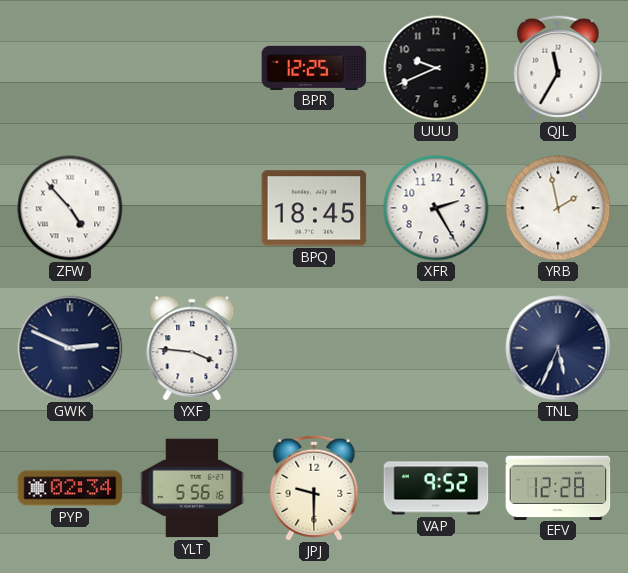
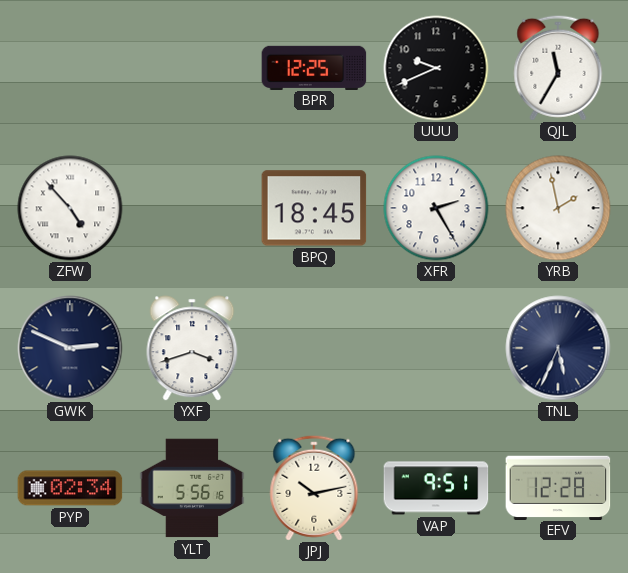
YXF: 3:46 -> 3:42 (192, 348)
JPJ: 9:30 -> 10:13 (314, 488)
VAP: 9:52 -> 9:51 (436, 488)
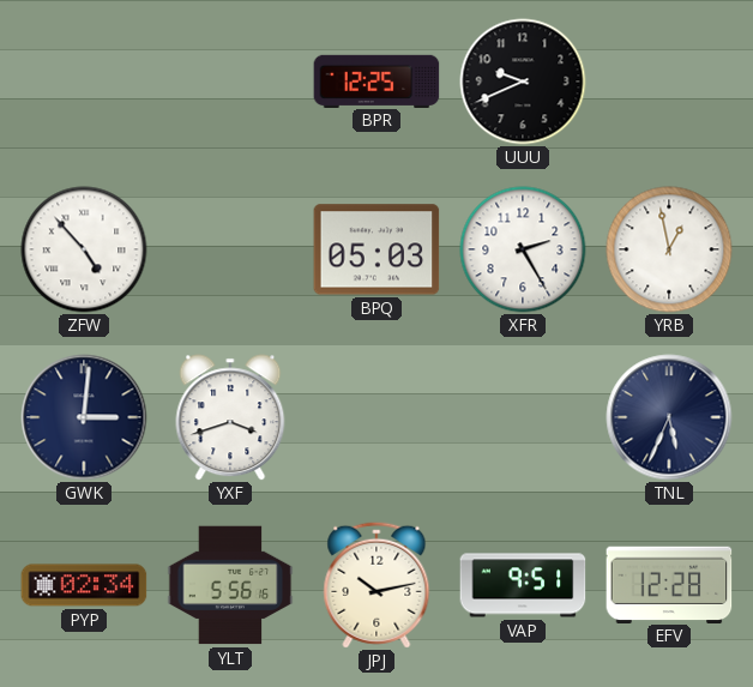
QJL: 11:35 -> none (558, 68)
BPQ: 18:45 -> 05:03 (376, 249)
YRB: 1:58 -> 12:58 (669, 249)
GWK: 2:49 -> 3:01 (84, 417)
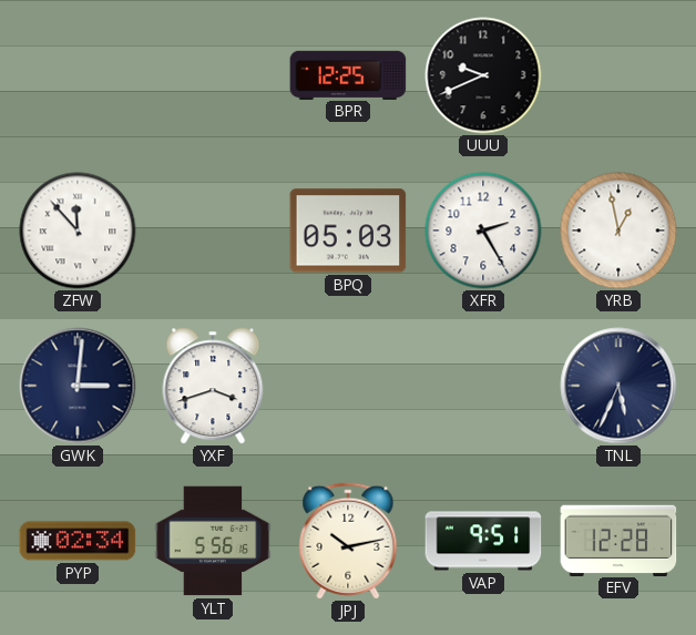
ZFW: 4:53 -> 11:53 (78, 231)
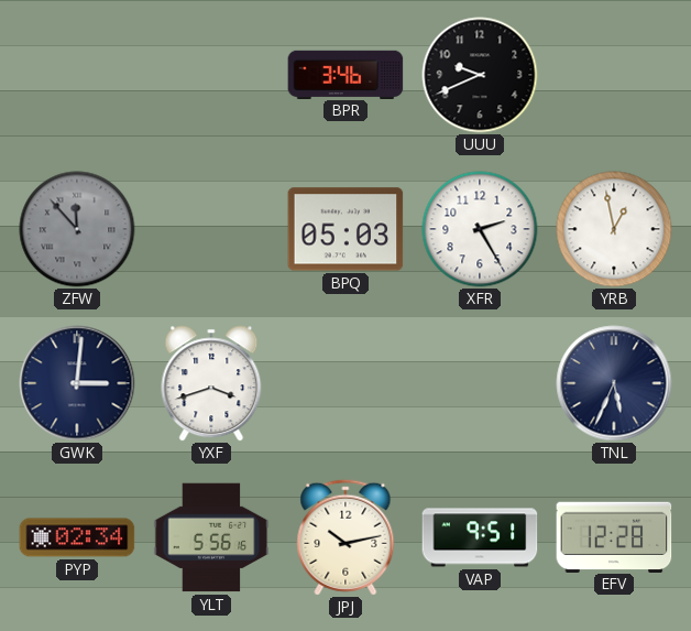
BPR: 12:25 -> 3:46 (345, 74)
ZFW dial: white -> grey (77, 229)
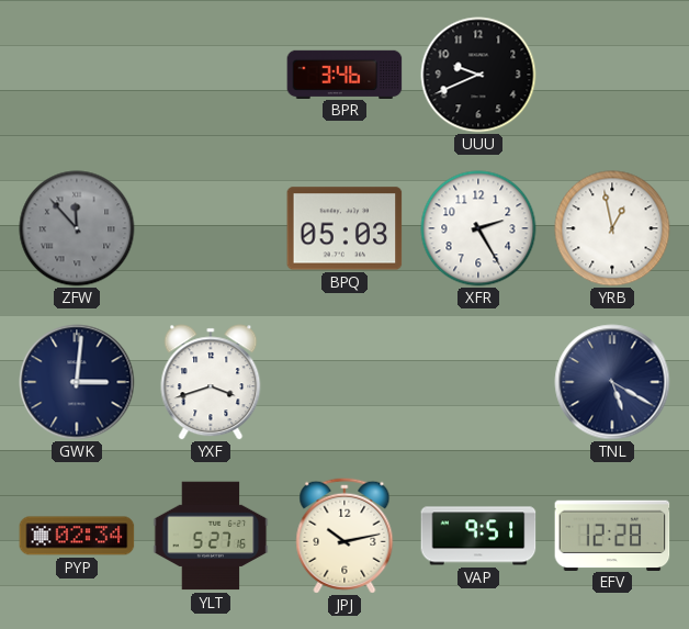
TNL: 5:34 -> 5:20 (612, 382)
YLT: 5:56 -> 5:27 (211, 536)
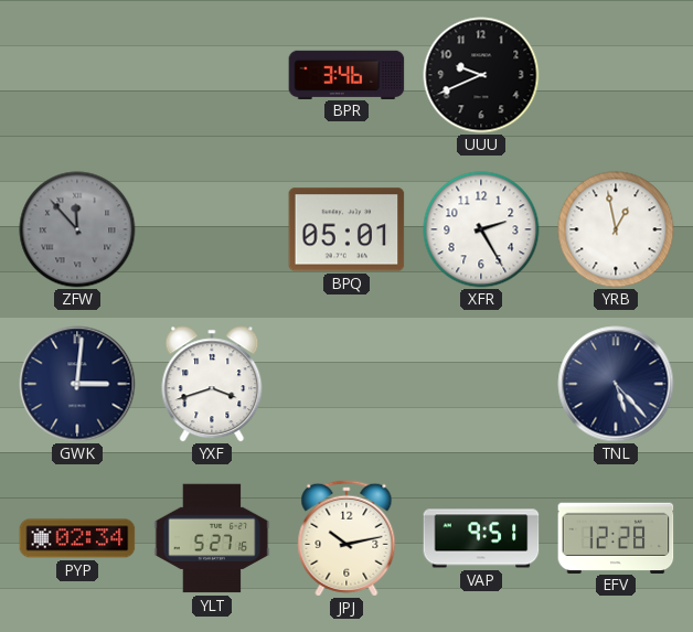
BPQ: 05:03 -> 05:01 (346, 229)
TNL: 5:20 -> 5:23 (616, 384)
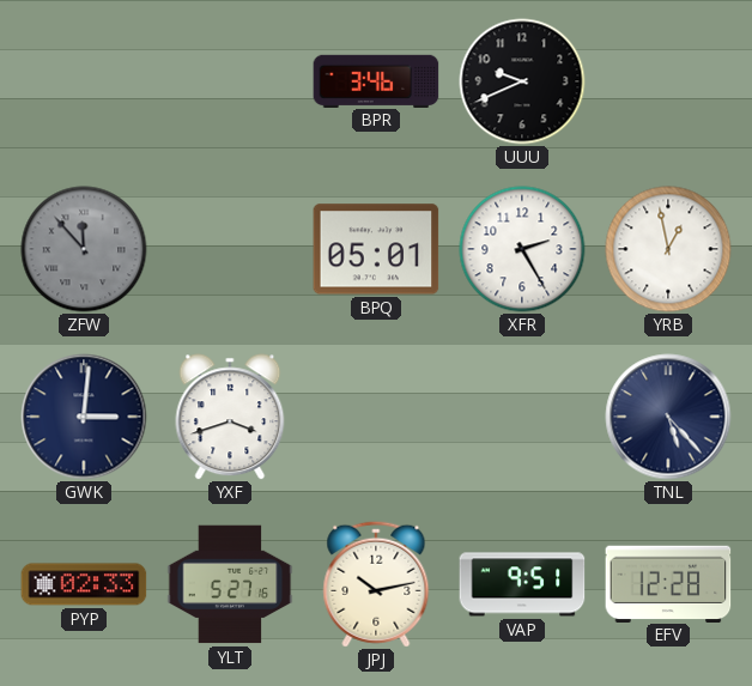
PYP: 02:34 -> 02:33 (84, 584)
